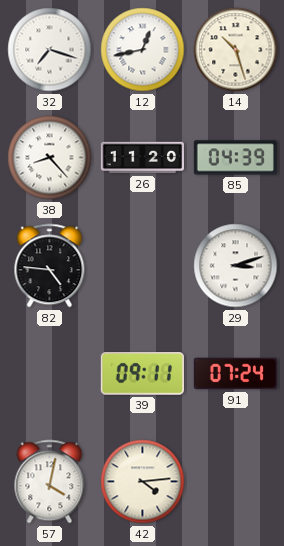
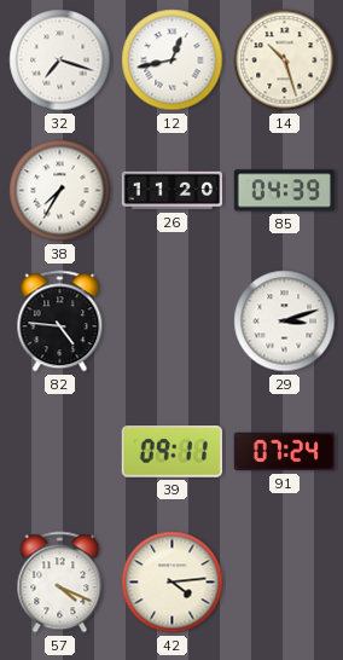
38: 8:23 -> 7:35 (60, 191)
57: 4:02 -> 4:19 (60, 583)
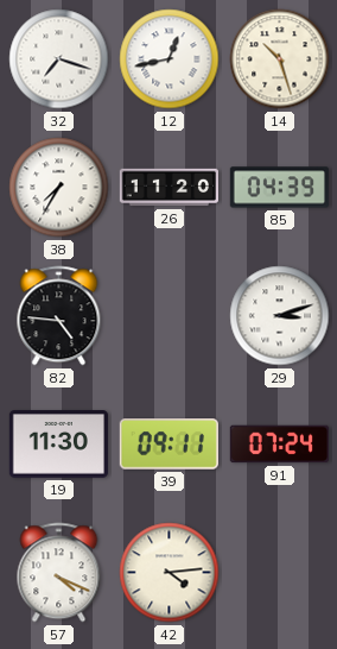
19: none -> 11:30 (58, 445)
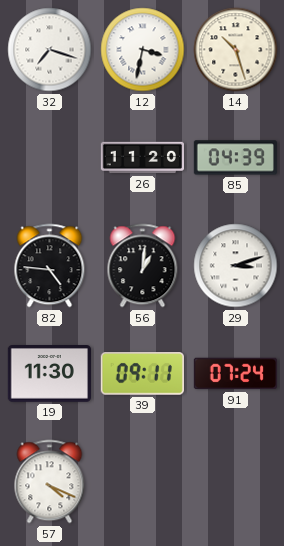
12: 12:43 -> 3:32 (143, 50)
38: 7:35 -> none (59, 188)
56: none -> 1:01 (143, 266)
42: 4:14 -> none (170, 573)
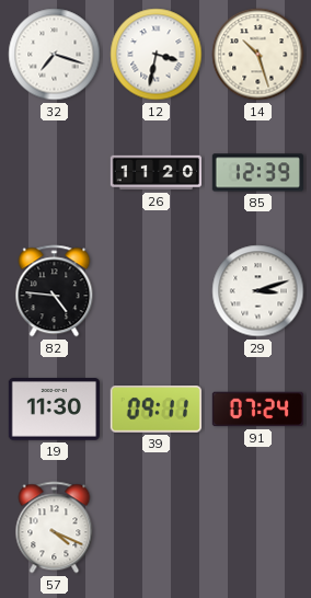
85: 04:39 -> 12:39 (257, 173)
56: 1:01 -> none (143, 266)
